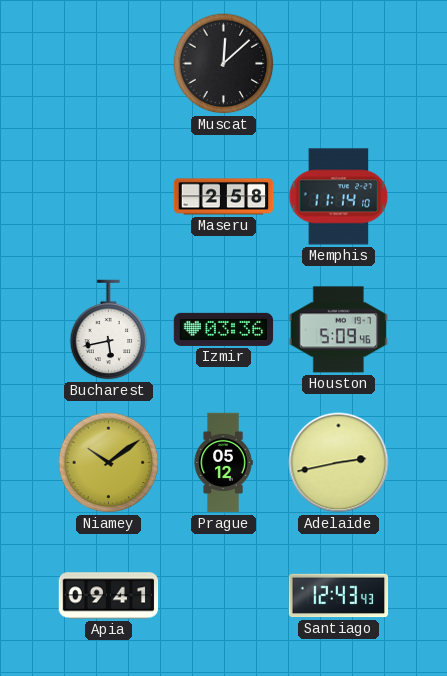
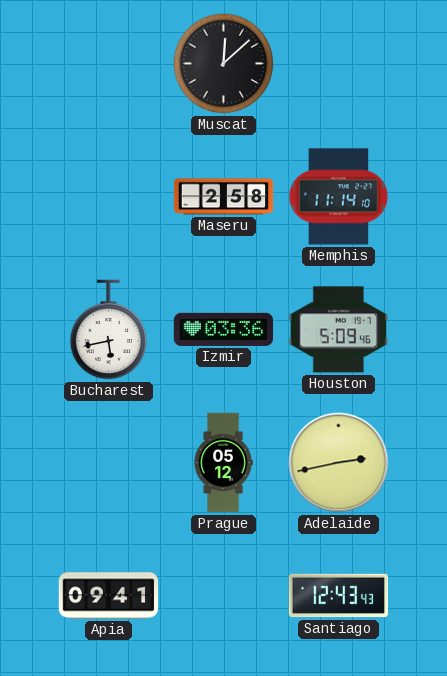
Niamey: 10:09 -> none (109, 463)
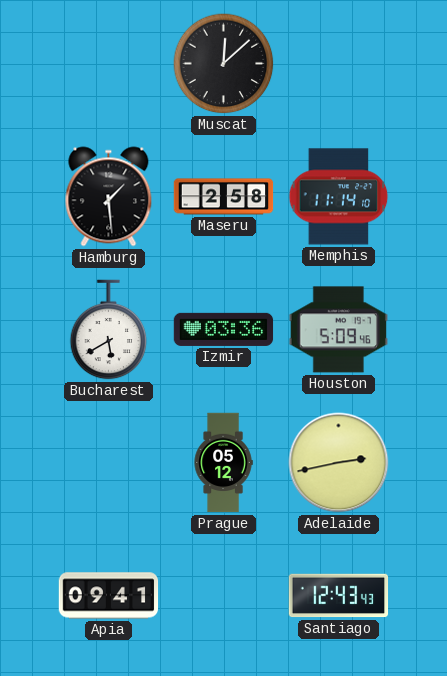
Hamburg: none -> 1:29 (109, 197)
Bucharest: 5:43 -> 5:40 (109, 330)
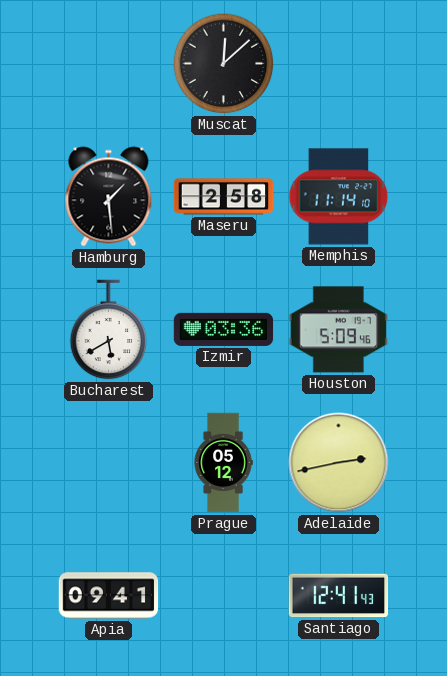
Santiago: 12:43 -> 12:41 (339, 596)
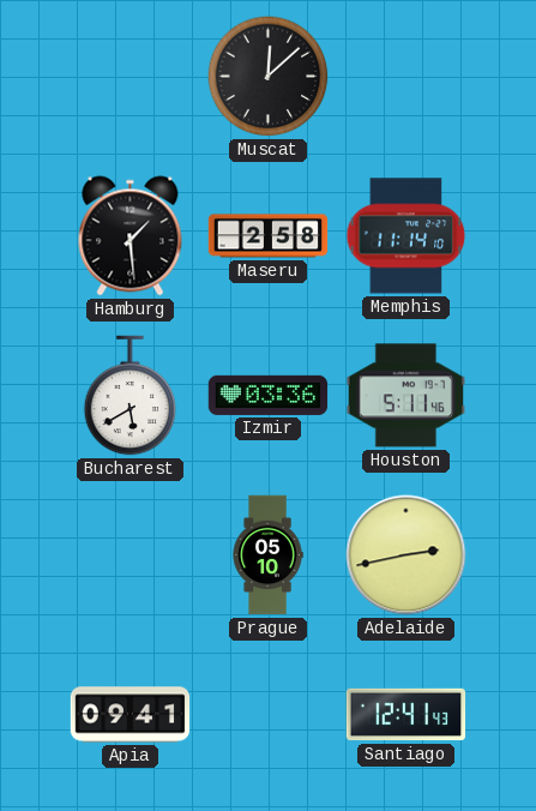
Houston: 5:09 -> 5:11 (405, 396)
Prague: 05:12 -> 05:10 (267, 555)
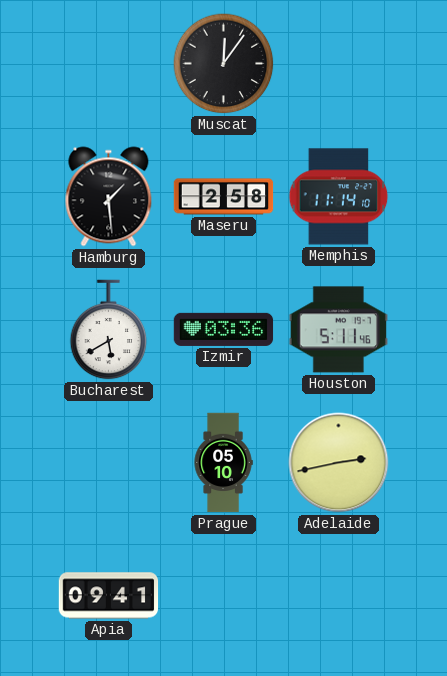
Muscat: 12:08 -> 12:06 (224, 64)
Santiago: 12:41 -> none (406, 715)
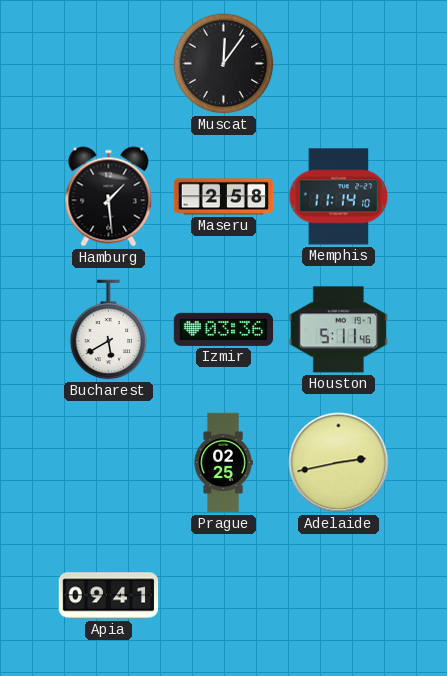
Prague: 05:10 -> 02:25 (223, 463)
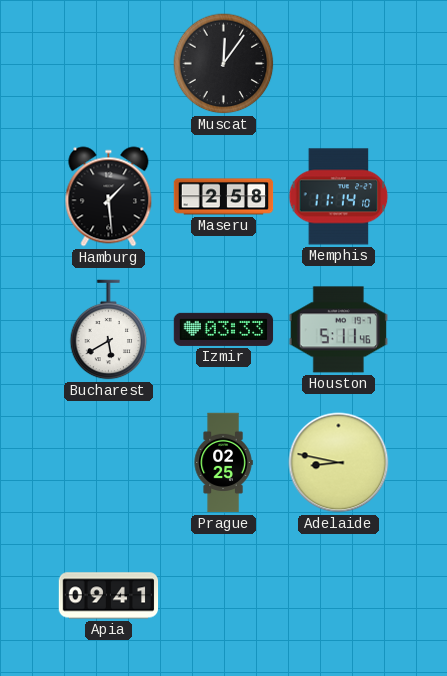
Izmir: 03:36 -> 03:33 (224, 329)
Adelaide: 2:43 -> 8:47 (339, 463)
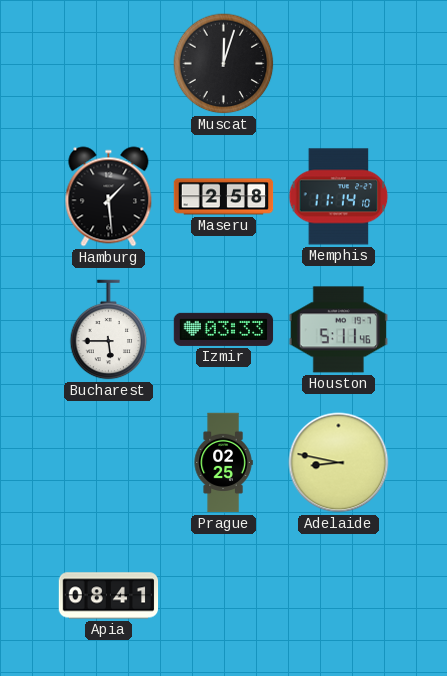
Muscat: 12:06 -> 12:03 (224, 64)
Bucharest: 5:40 -> 5:45 (109, 330)
Apia: 09:41 -> 08:41 (109, 596)
